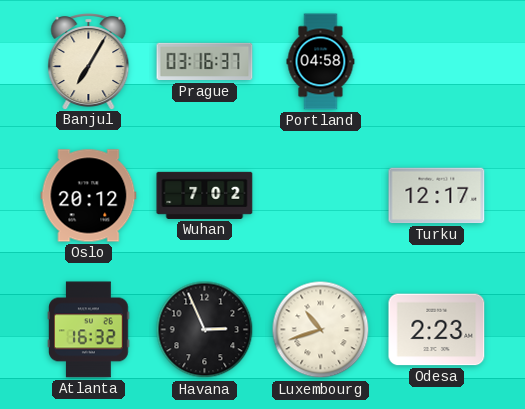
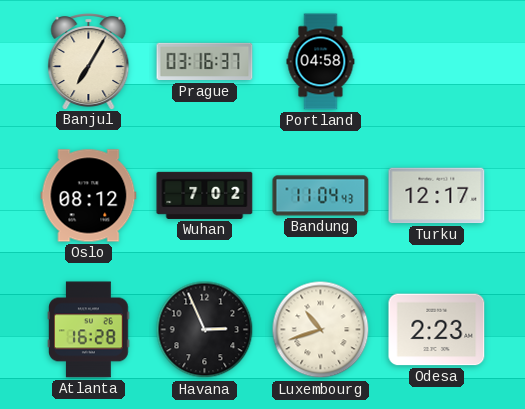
Oslo: 20:12 -> 08:12 (89, 196)
Bandung: none -> 11:04 (321, 196)
Atlanta: 16:32 -> 16:28 (89, 330)
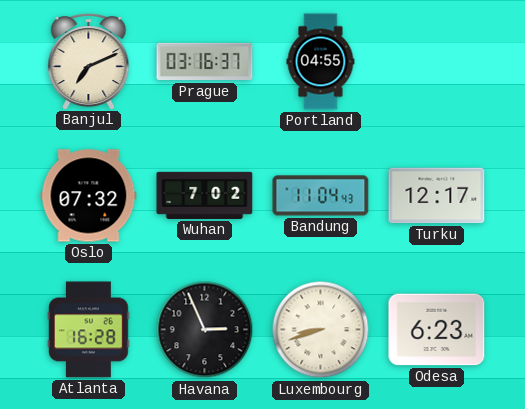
Banjul: 7:05 -> 7:11 (89, 62)
Portland: 04:58 -> 04:55 (321, 62)
Oslo: 08:12 -> 07:32 (89, 196)
Luxembourg: 10:42 -> 8:42 (321, 330)
Odesa: 2:23 -> 6:23 (437, 330)
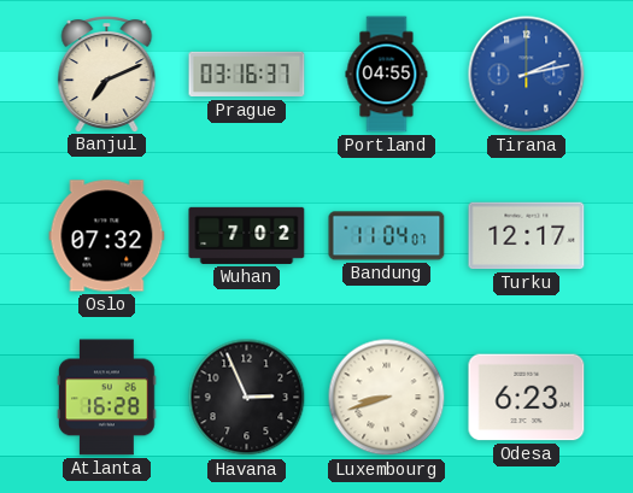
Tirana: none -> 2:13 (527, 75)
Bandung: 11:04:43 -> 11:04:07 (387, 236)
